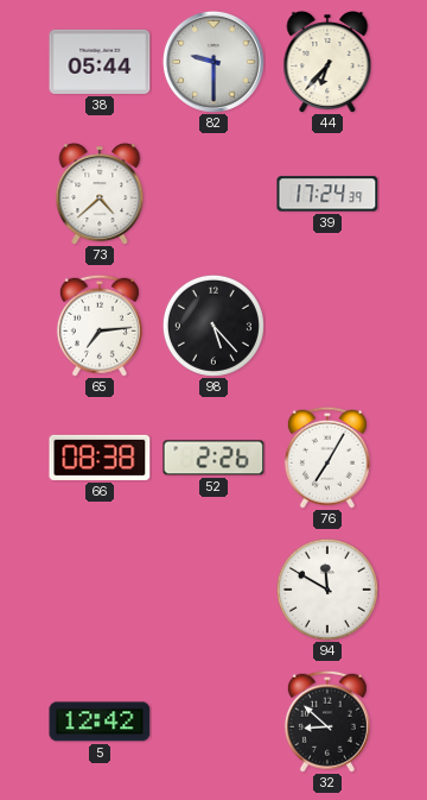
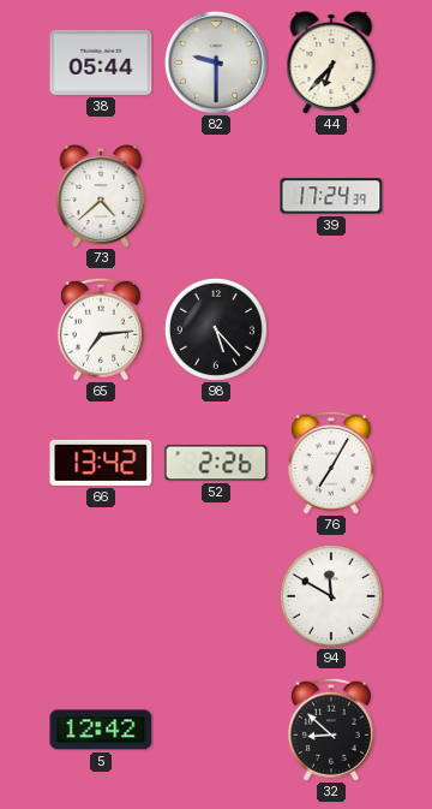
66: 08:38 -> 13:42 (101, 463)
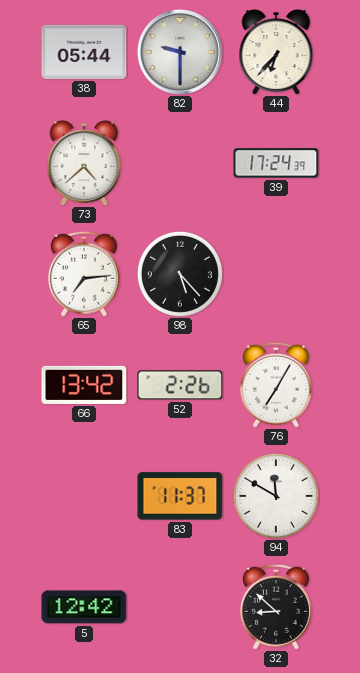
83: none -> 11:37 (180, 496)
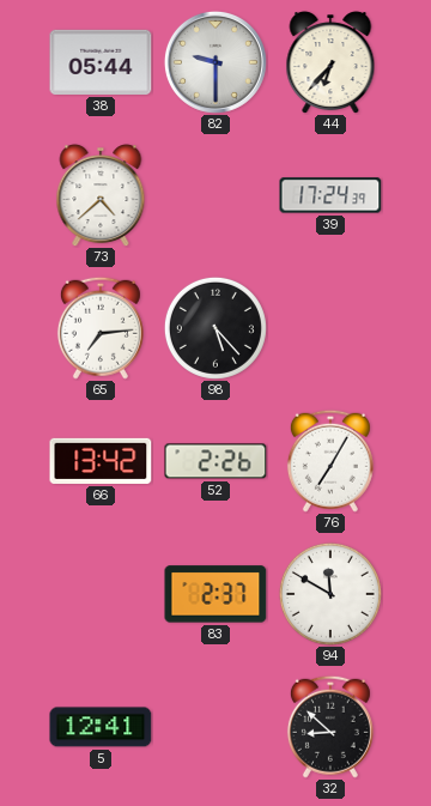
83: 11:37 -> 2:37 (215, 594)
5: 12:42 -> 12:41 (101, 727)
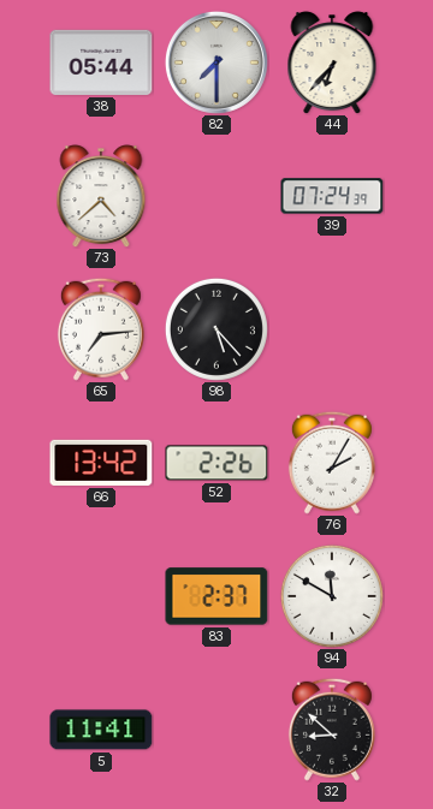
82: 9:30 -> 7:30 (216, 63)
39: 17:24 -> 07:24 (332, 196)
76: 7:05 -> 2:05 (332, 463)
5: 12:41 -> 11:41 (101, 730)
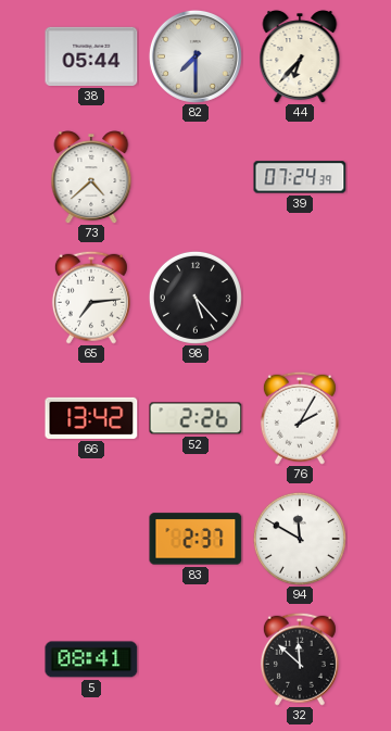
5: 11:41 -> 08:41 (91, 659)
32: 8:52 -> 11:52 (300, 659)
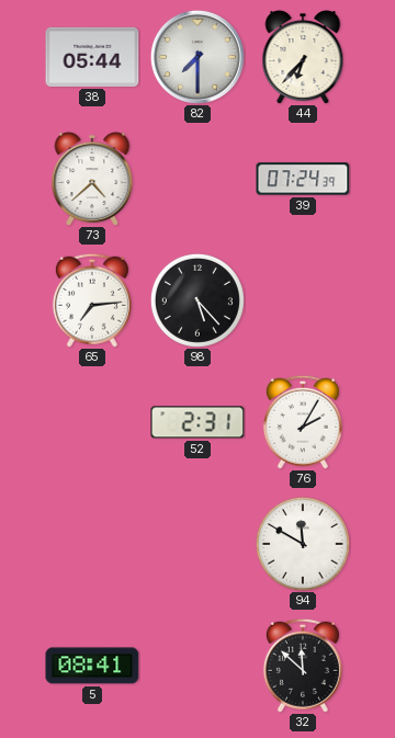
66: 13:42 -> none (91, 418)
52: 2:26 -> 2:31 (198, 422)
83: 2:37 -> none (195, 539)
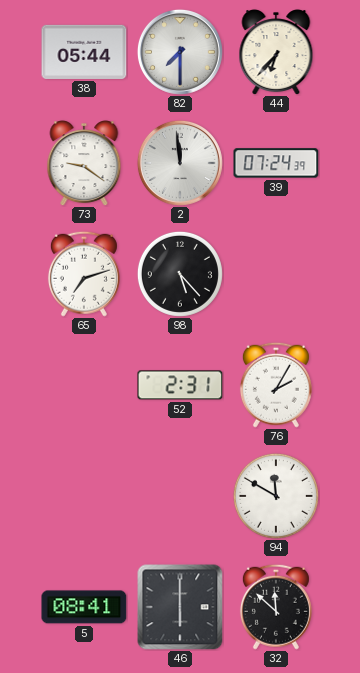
73: 4:38 -> 9:21 (84, 163)
2: none -> 11:59 (180, 163)
65: 7:14 -> 7:12 (84, 274)
46: none -> 6:00 (180, 607)
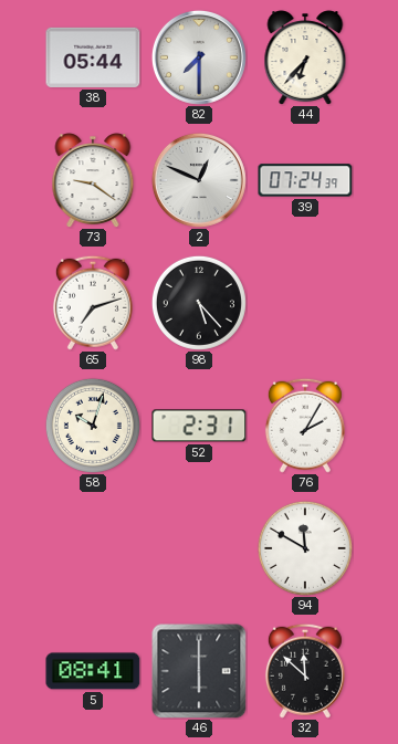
2: 11:59 -> 12:49 (199, 180)
58: none -> 10:03 (93, 426)
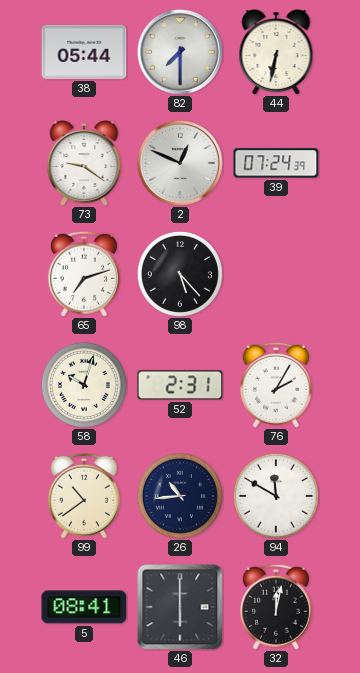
44: 6:37 -> 6:32 (276, 52)
99: none -> 10:39 (84, 496)
26: none -> 10:44 (180, 496)
32: 11:52 -> 12:02 (276, 607)
